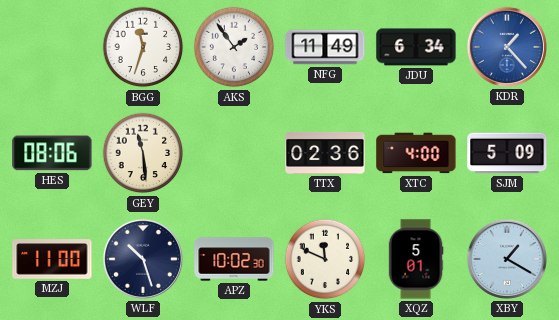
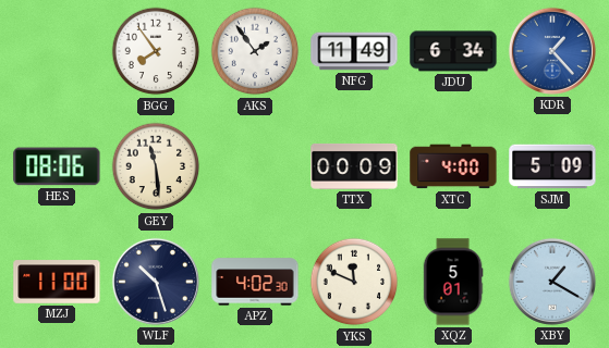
BGG: 11:33 -> 7:54 (156, 51)
TTX: 02:36 -> 00:09 (354, 166)
APZ: 10:02 -> 4:02 (255, 282)
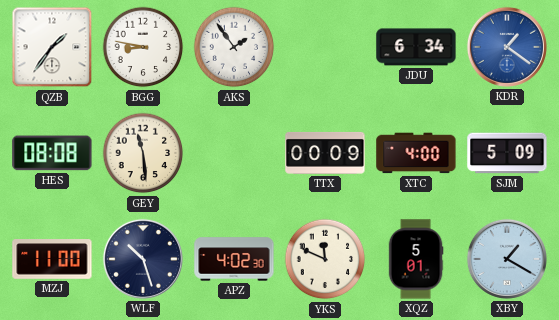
QZB: none -> 1:36 (52, 47)
BGG: 7:54 -> 8:47 (143, 47)
NFG: 11:49 -> none (354, 51)
KDR: 1:23 -> 1:21 (507, 47)
HES: 08:06 -> 08:08 (52, 153)
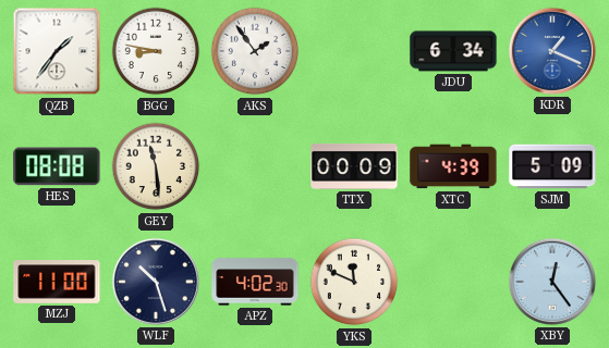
KDR: 1:21 -> 1:19 (552, 51)
XTC: 4:00 -> 4:39 (453, 166)
XQZ: 5:01 -> none (416, 259)
XBY: 1:20 -> 12:24 (552, 282)
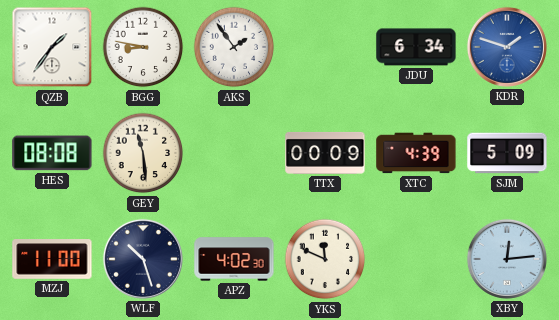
KDR: 1:19 -> 1:48 (507, 47)
XBY: 12:24 -> 12:14 (507, 259)
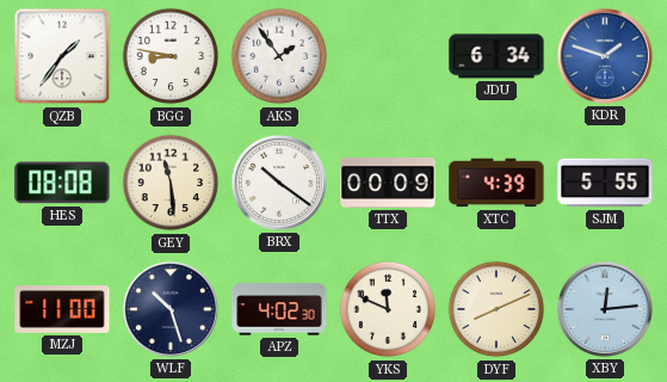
BRX: none -> 10:21 (279, 183)
SJM: 5:09 -> 5:55 (605, 183)
DYF: none -> 8:11 (496, 309)
